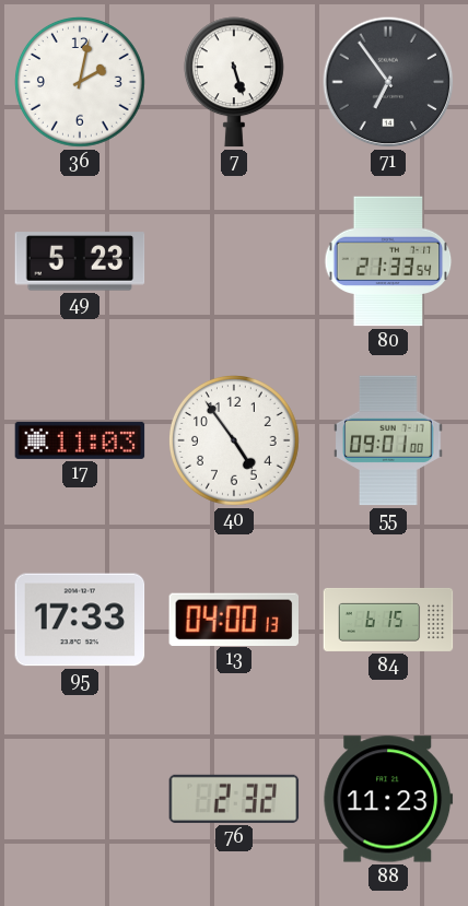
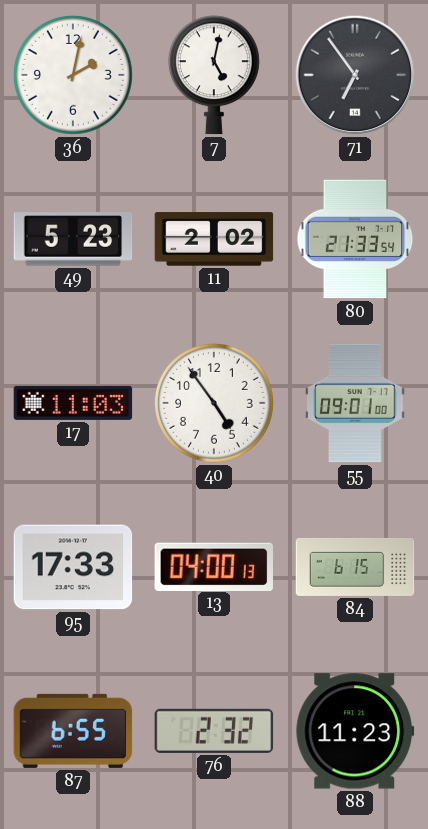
7: 5:27 -> 5:02 (214, 75)
11: none -> 2:02 (214, 239)
87: none -> 6:55 (73, 731)
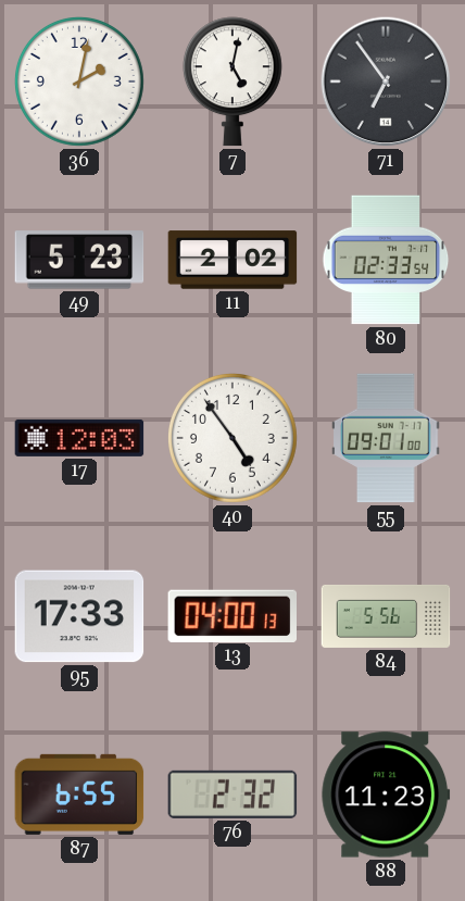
80: 21:33 -> 02:33 (386, 260)
17: 11:03 -> 12:03 (79, 438)
84: 6:15 -> 5:56 (386, 616)
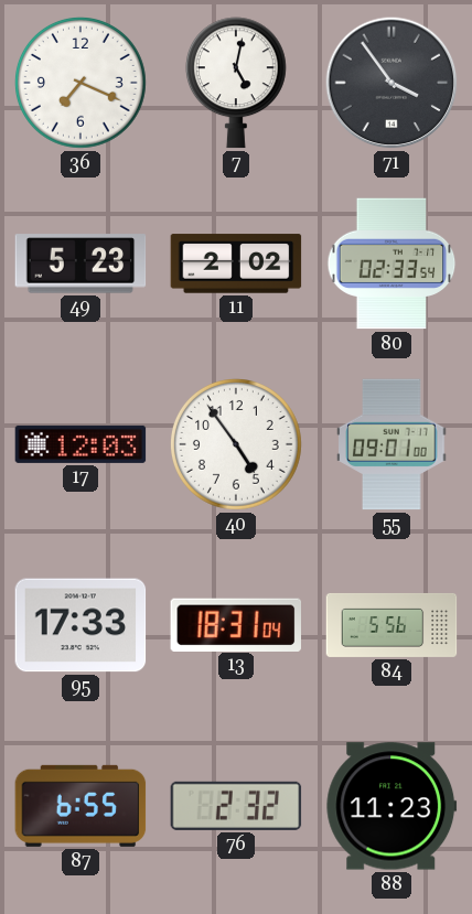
36: 2:02 -> 7:19 (82, 84)
71: 6:54 -> 3:54 (391, 83)
13: 04:00 -> 18:31 (235, 624)
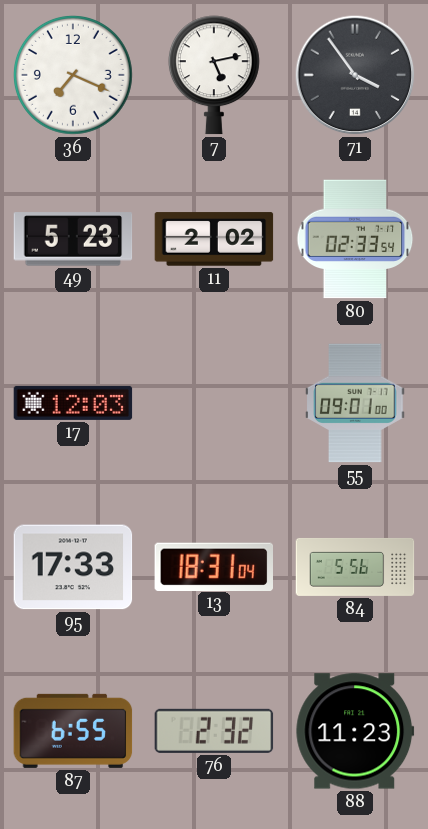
7: 5:02 -> 5:13 (214, 75)
40: 4:54 -> none (237, 445)
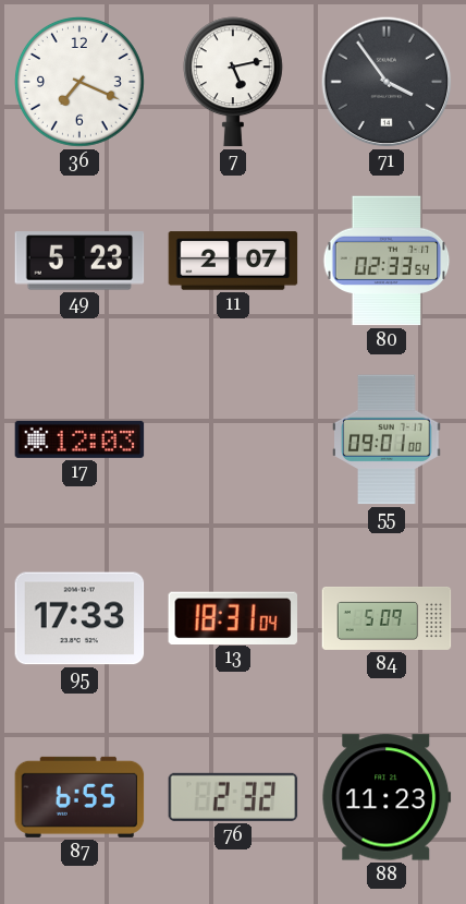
11: 2:02 -> 2:07 (233, 261)
84: 5:56 -> 5:09 (387, 618)
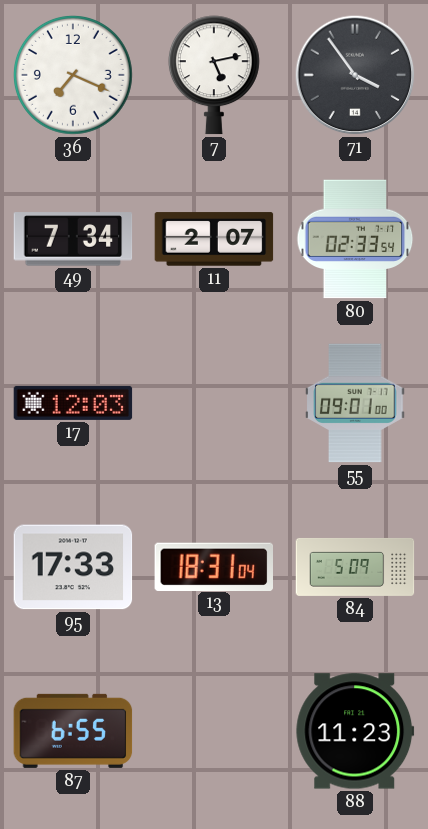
49: 5:23 -> 7:34 (73, 239)
76: 2:32 -> none (233, 797)
